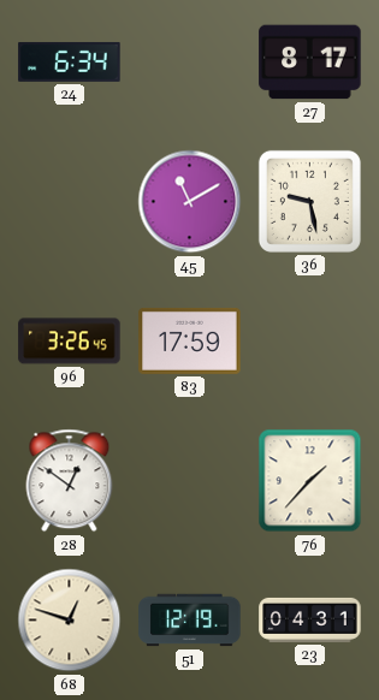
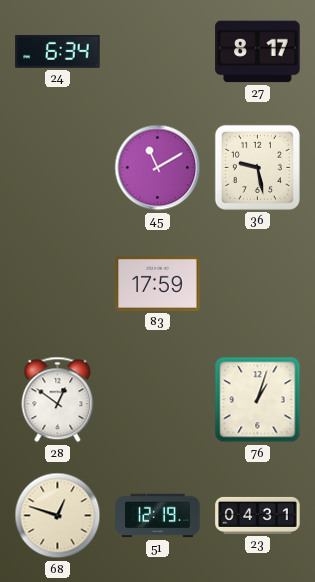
96: 3:26 -> none (70, 342)
76: 1:37 -> 1:03 (258, 400)
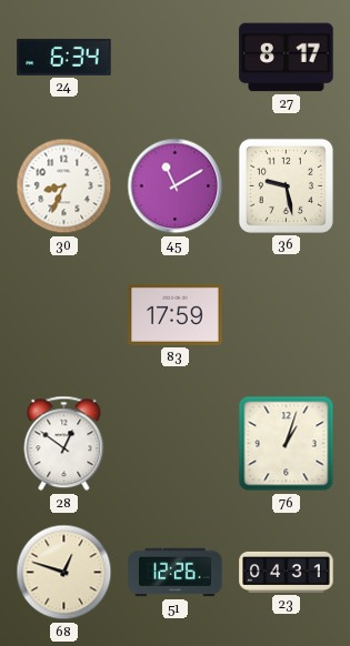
30: none -> 8:34 (64, 186)
51: 12:19 -> 12:26 (176, 573)
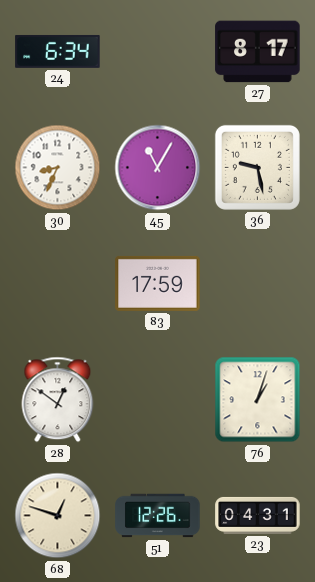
45: 11:10 -> 11:05 (158, 168)
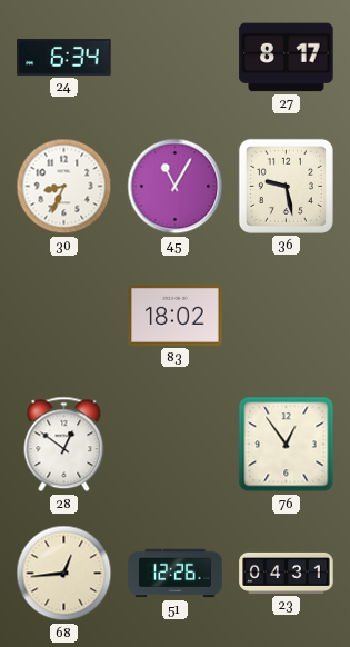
83: 17:59 -> 18:02 (176, 315)
76: 1:03 -> 12:54 (287, 445)
68: 12:48 -> 12:44 (64, 574)
